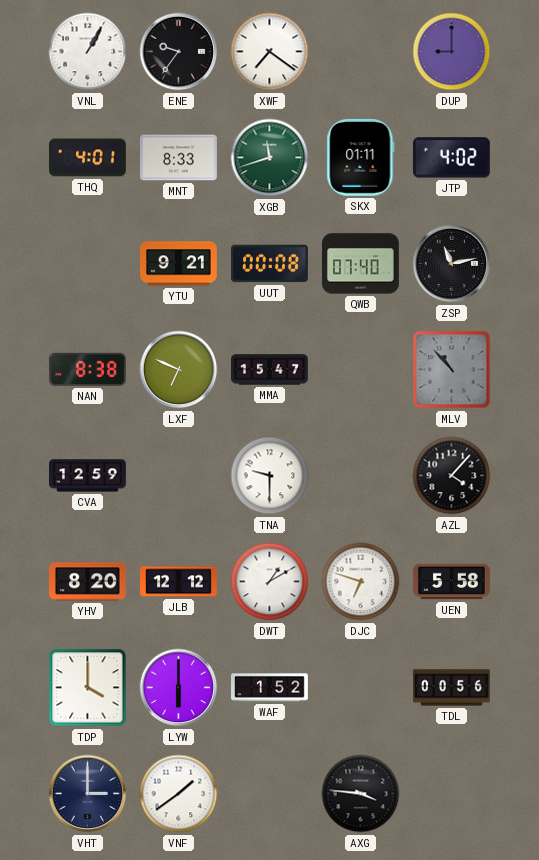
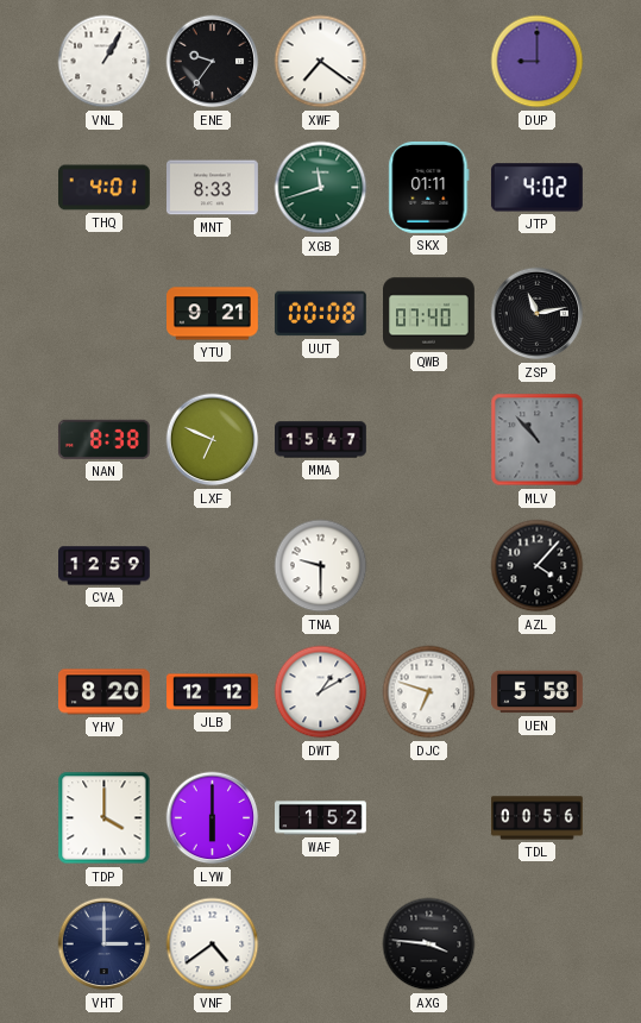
VNF: 1:39 -> 4:39 (213, 944)
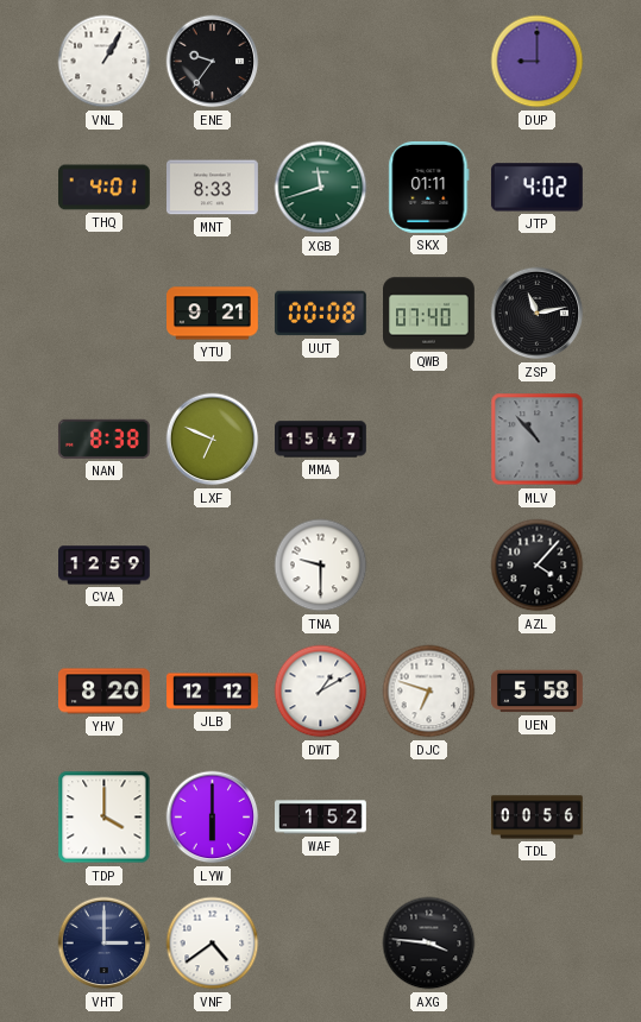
XWF: 7:21 -> none (321, 62)
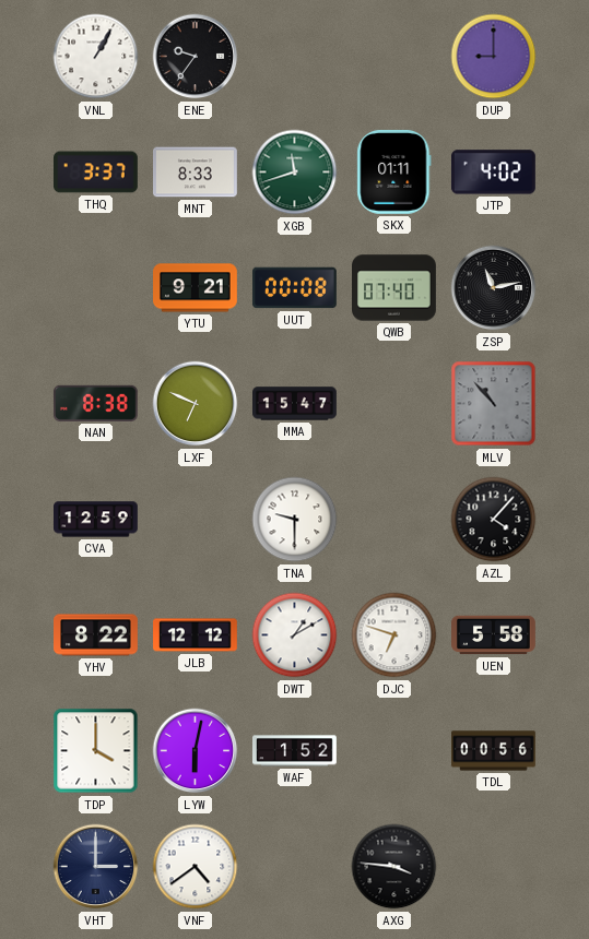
THQ: 4:01 -> 3:37 (96, 173)
YHV: 8:20 -> 8:22 (96, 635)
LYW: 6:00 -> 6:02 (196, 751)
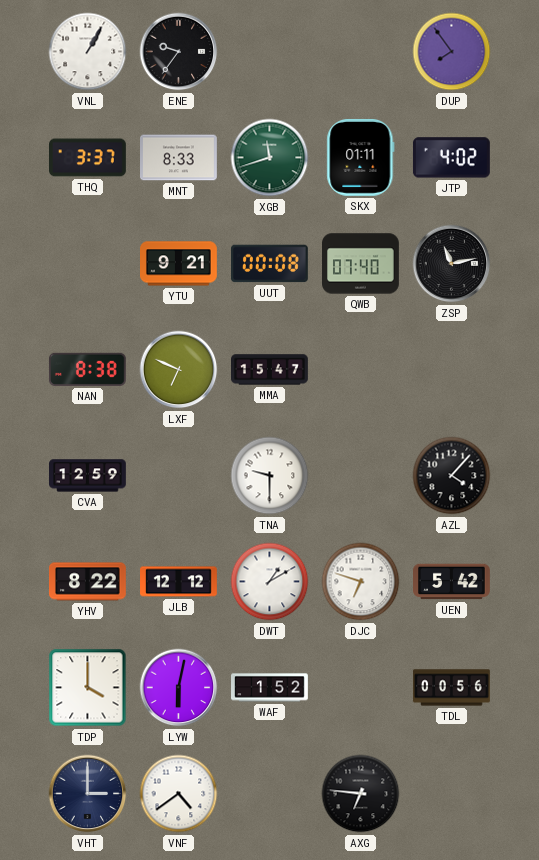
DUP: 9:00 -> 7:54 (452, 52)
MLV: 10:53 -> none (494, 404)
UEN: 5:58 -> 5:42 (452, 582)
AXG: 3:46 -> 6:46 (361, 794)
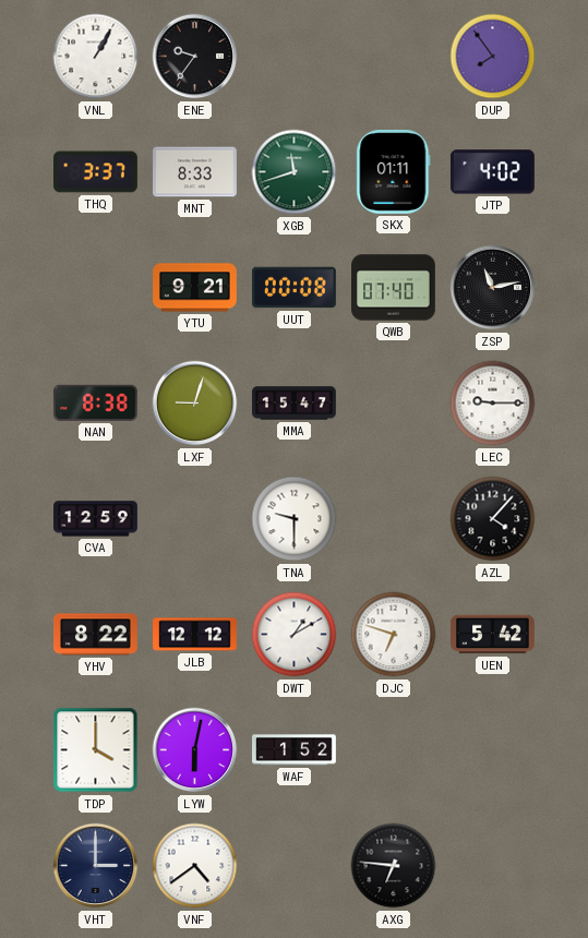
LXF: 6:49 -> 9:03 (195, 404)
LEC: none -> 9:15 (493, 404)
TDL: 00:56 -> none (452, 688)
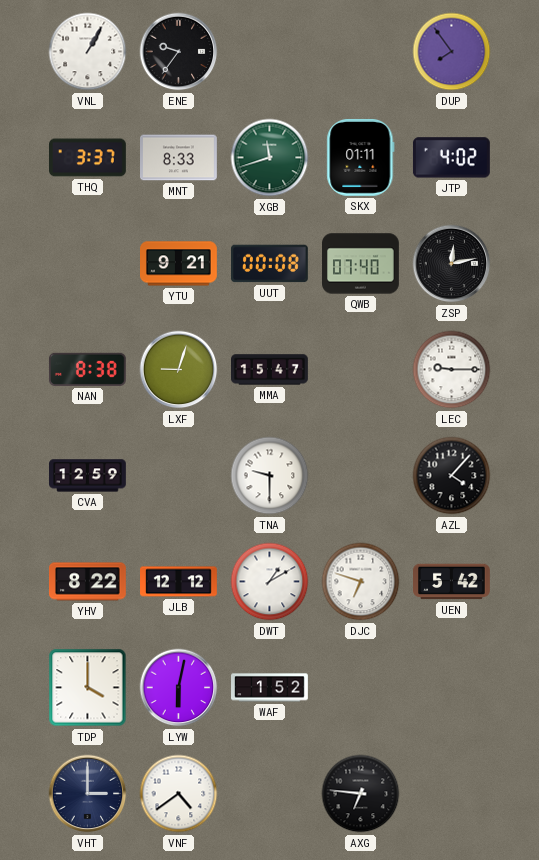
ZSP: 11:13 -> 12:13 (452, 264)
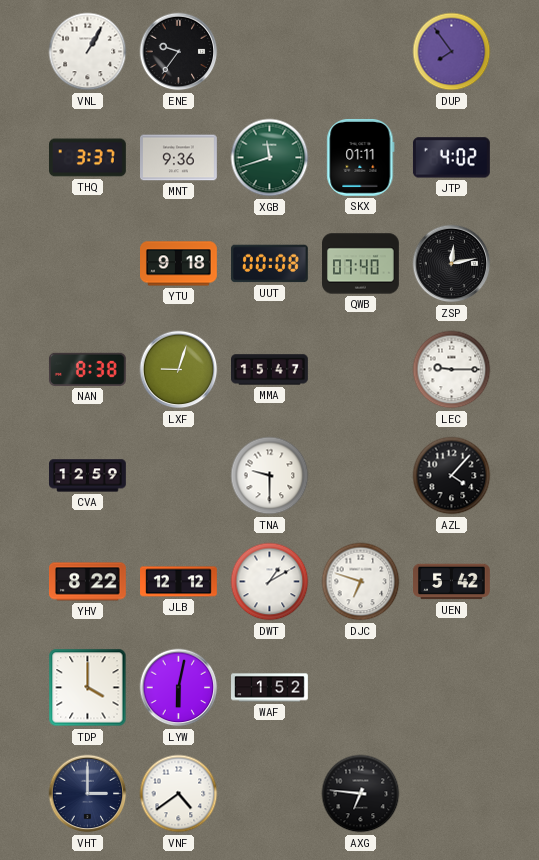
MNT: 8:33 -> 9:36 (179, 158)
YTU: 9:21 -> 9:18 (179, 264)
